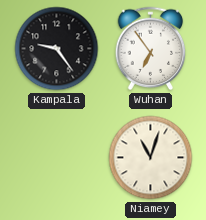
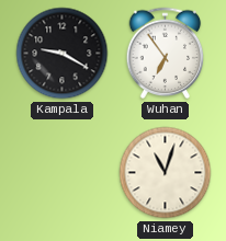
Kampala: 9:24 -> 9:20 (63, 54)
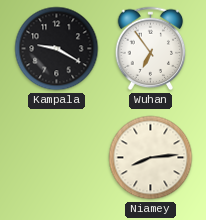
Niamey: 11:03 -> 8:14 (151, 158)
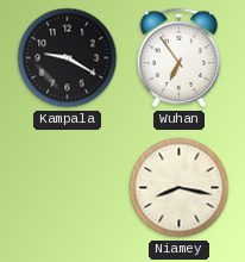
Niamey: 8:14 -> 8:17 (180, 188)
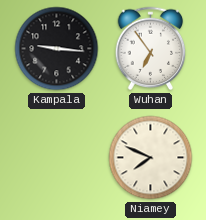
Kampala: 9:20 -> 9:16 (57, 49)
Niamey: 8:17 -> 7:49 (151, 158)
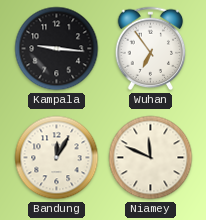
Bandung: none -> 12:05 (57, 158)
Niamey: 7:49 -> 11:49 (151, 158)
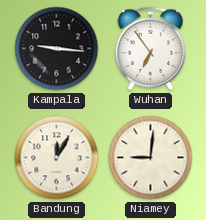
Niamey: 11:49 -> 9:01 (151, 158)
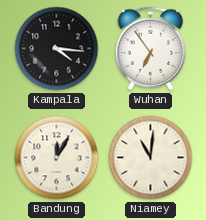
Kampala: 9:16 -> 4:16 (57, 49)
Niamey: 9:01 -> 11:01 (151, 158)
